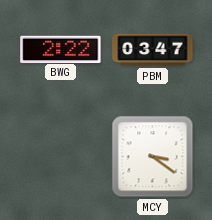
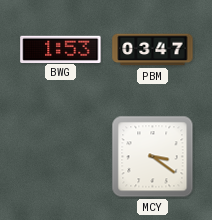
BWG: 2:22 -> 1:53 (61, 49)
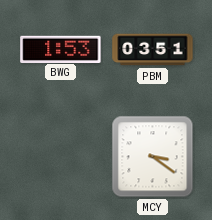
PBM: 03:47 -> 03:51 (153, 50)
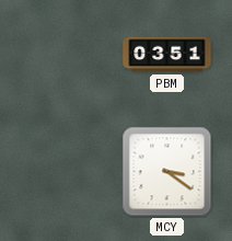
BWG: 1:53 -> none (61, 49)
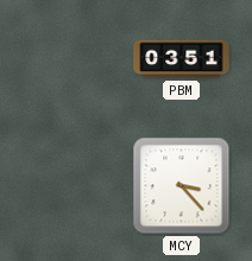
MCY: 3:21 -> 3:23 (182, 186)
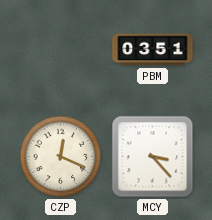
CZP: none -> 12:19 (61, 157)
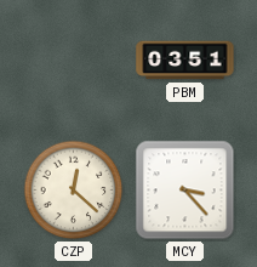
CZP: 12:19 -> 12:22 (74, 191)
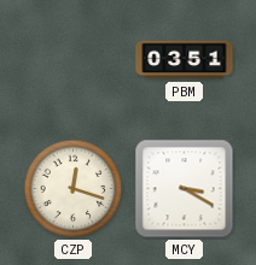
CZP: 12:22 -> 12:18 (74, 189)
MCY: 3:23 -> 3:20 (185, 189)
